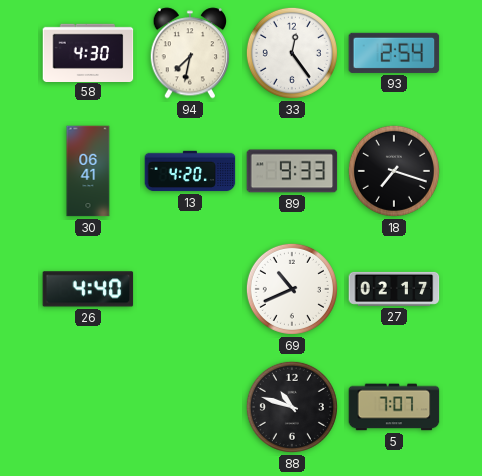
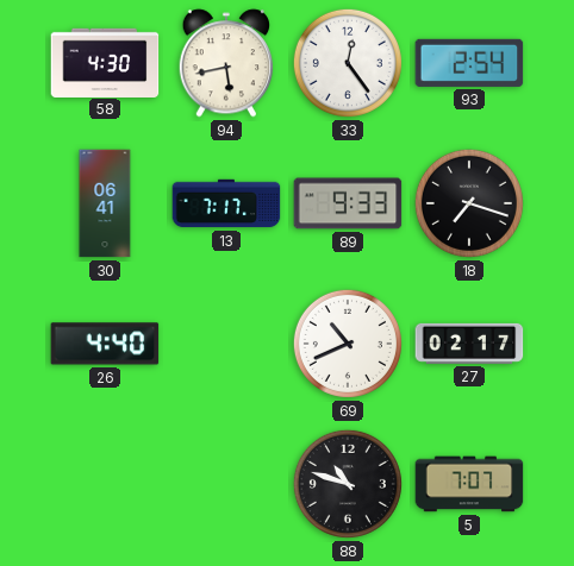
94: 7:32 -> 5:43 (226, 63)
13: 4:20 -> 7:17 (226, 203)
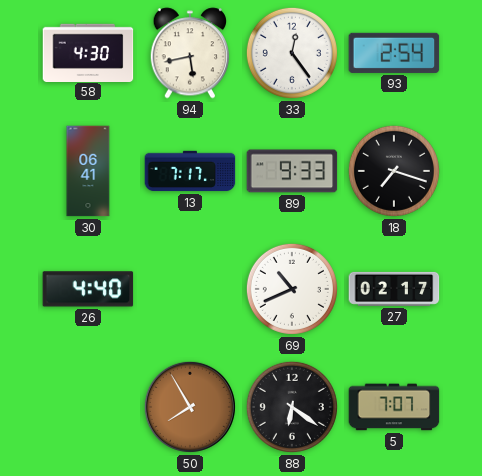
50: none -> 7:55 (190, 407)
88: 10:48 -> 6:21 (292, 407)
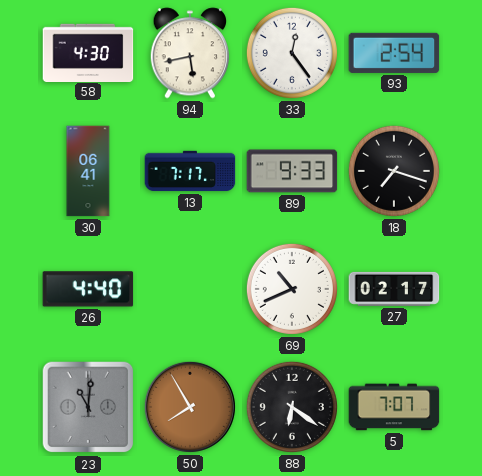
23: none -> 11:01 (88, 407)
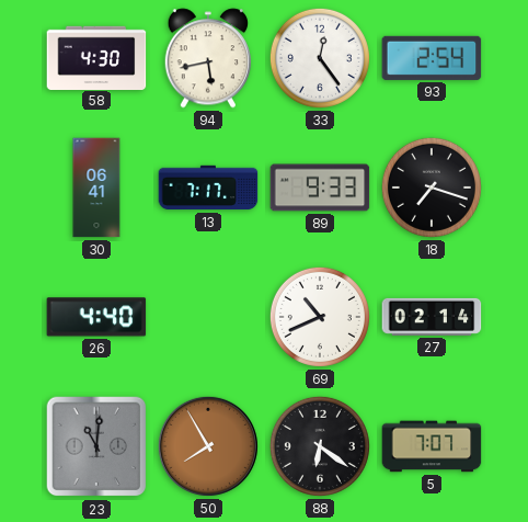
27: 02:17 -> 02:14 (432, 317)
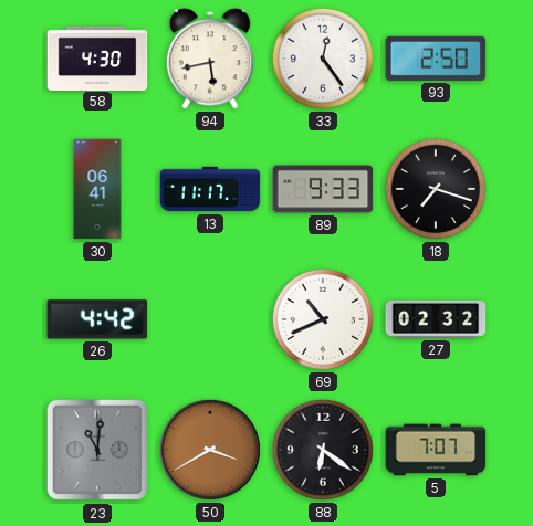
93: 2:54 -> 2:50 (436, 59)
13: 7:17 -> 11:17 (210, 189)
26: 4:40 -> 4:42 (97, 319)
27: 02:14 -> 02:32 (436, 319)
50: 7:55 -> 3:40 (210, 450)
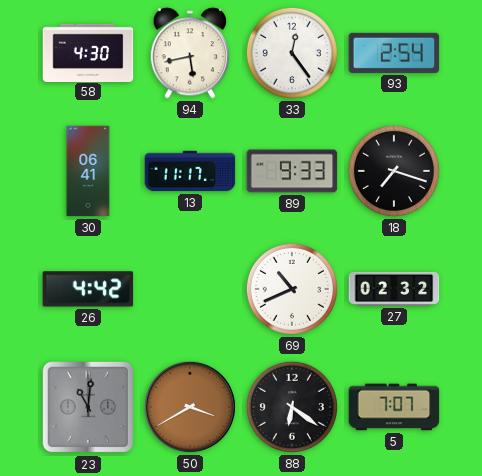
93: 2:50 -> 2:54 (394, 53)
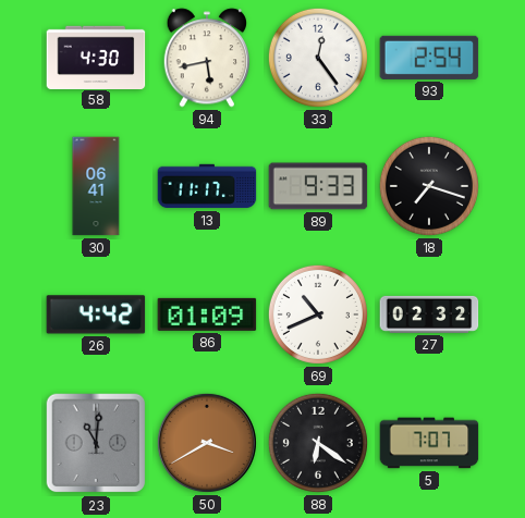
86: none -> 01:09 (207, 314)
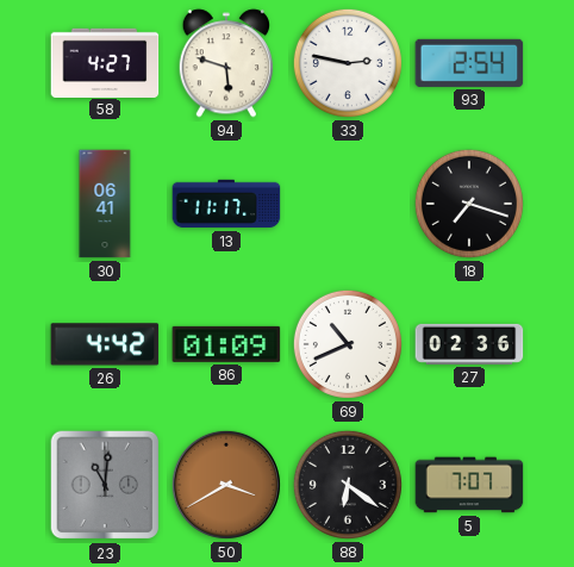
58: 4:30 -> 4:27 (105, 62)
94: 5:43 -> 5:48 (226, 63)
33: 12:24 -> 2:47 (348, 63)
89: 9:33 -> none (318, 186)
27: 02:32 -> 02:36 (469, 344)
